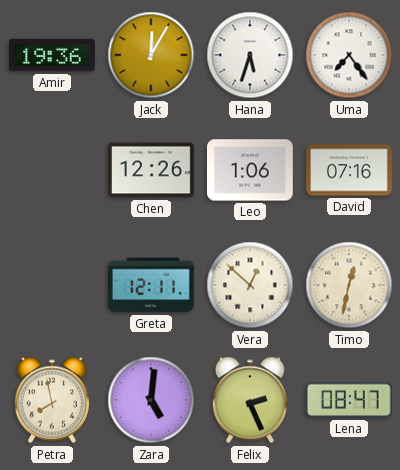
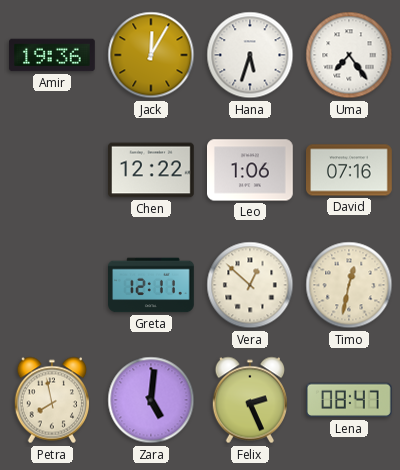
Chen: 12:26 -> 12:22 (152, 170)
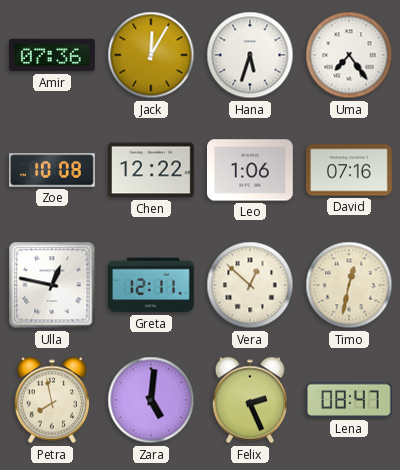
Amir: 19:36 -> 07:36 (53, 55)
Zoe: none -> 10:08 (53, 170)
Ulla: none -> 12:47 (52, 285)
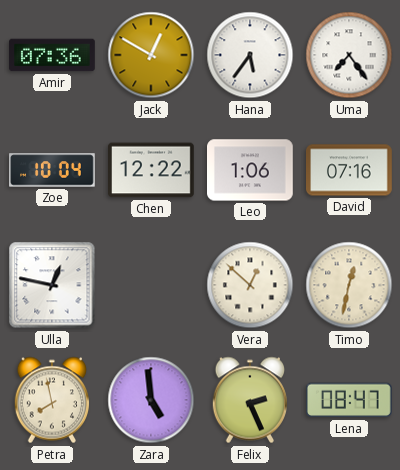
Jack: 12:05 -> 12:50 (151, 55)
Hana: 5:33 -> 5:36 (250, 55)
Zoe: 10:08 -> 10:04 (53, 170)
Greta: 12:11 -> none (152, 285)
Zara: 5:01 -> 4:59 (151, 400)
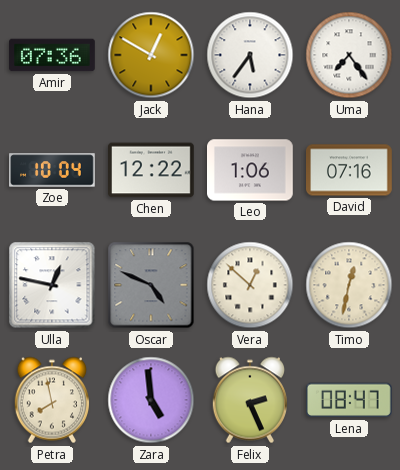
Oscar: none -> 4:49 (151, 285)
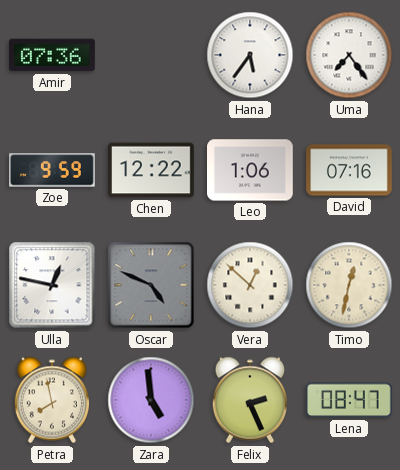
Jack: 12:50 -> none (151, 55)
Zoe: 10:04 -> 9:59 (53, 170)
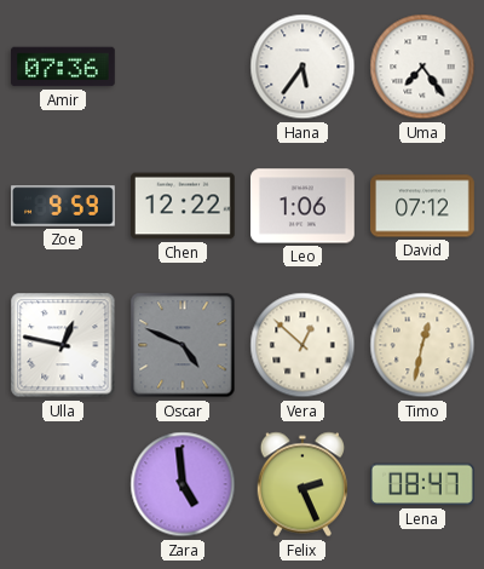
David: 07:16 -> 07:12 (423, 206)
Petra: 7:58 -> none (51, 400)
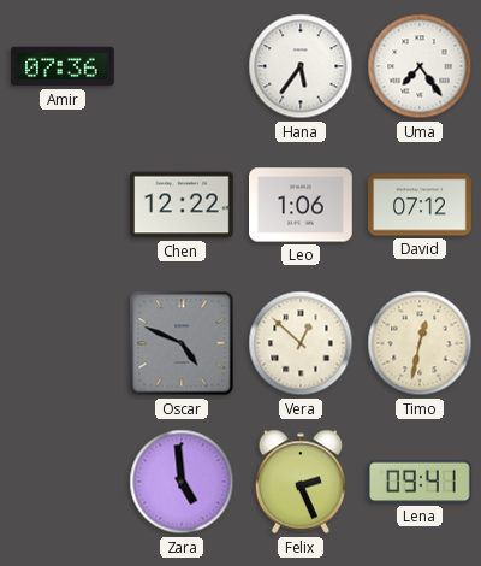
Zoe: 9:59 -> none (64, 206)
Ulla: 12:47 -> none (63, 345)
Lena: 08:47 -> 09:41 (420, 482)
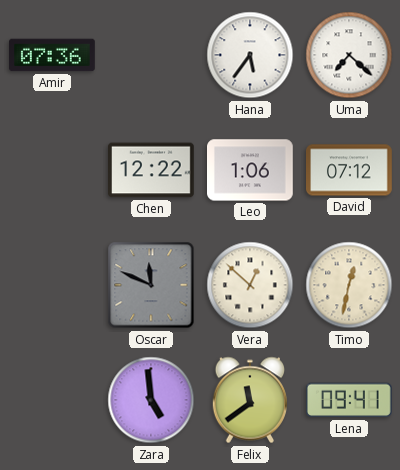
Uma: 7:24 -> 7:22 (349, 55)
Oscar: 4:49 -> 11:49 (151, 285)
Felix: 2:26 -> 11:39 (249, 400)
